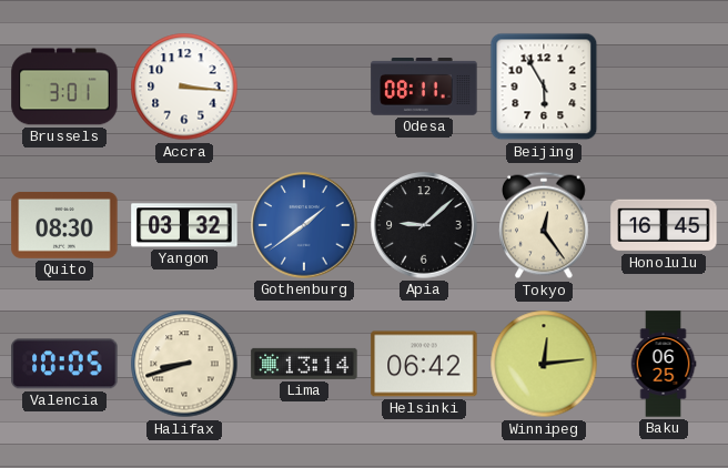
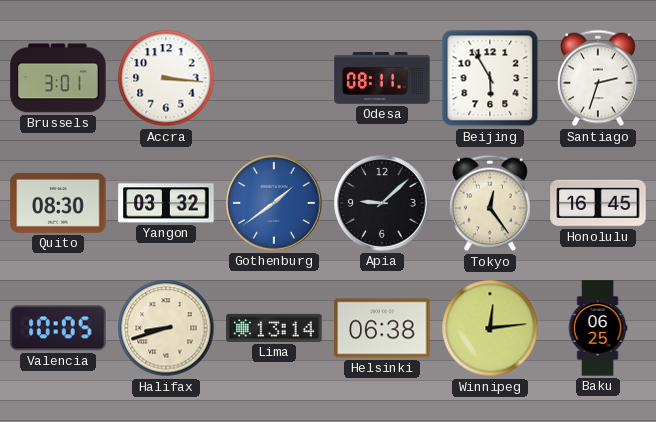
Santiago: none -> 2:33 (599, 78)
Helsinki: 06:42 -> 06:38 (382, 328)
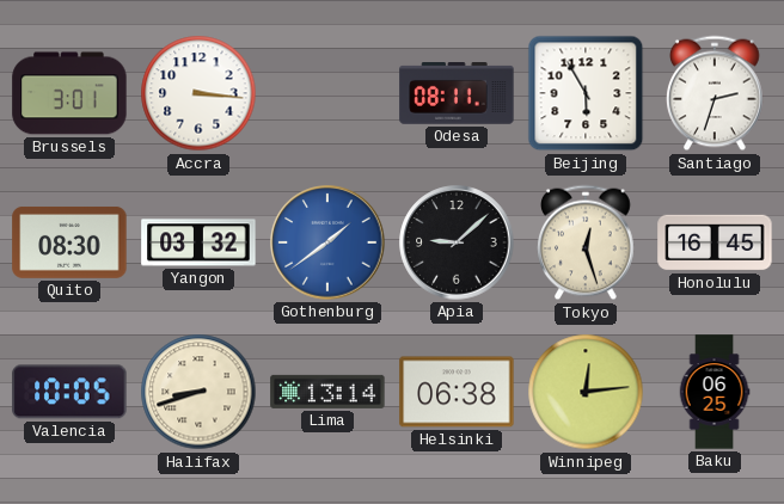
Tokyo: 12:24 -> 12:27 (587, 242)
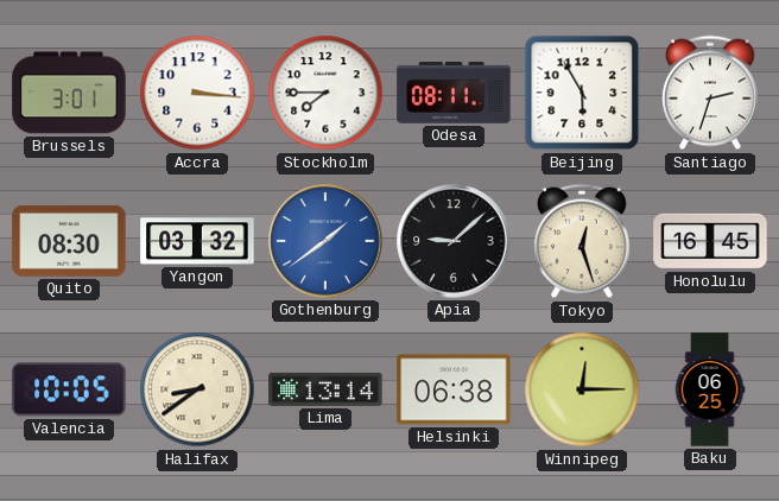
Stockholm: none -> 7:45 (325, 93)
Halifax: 8:42 -> 8:39 (197, 389)
Winnipeg: 12:14 -> 12:15 (582, 389)
